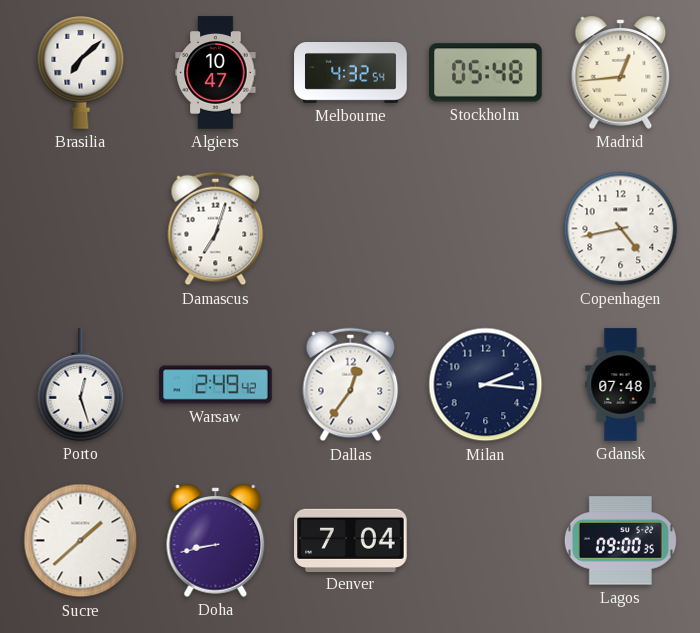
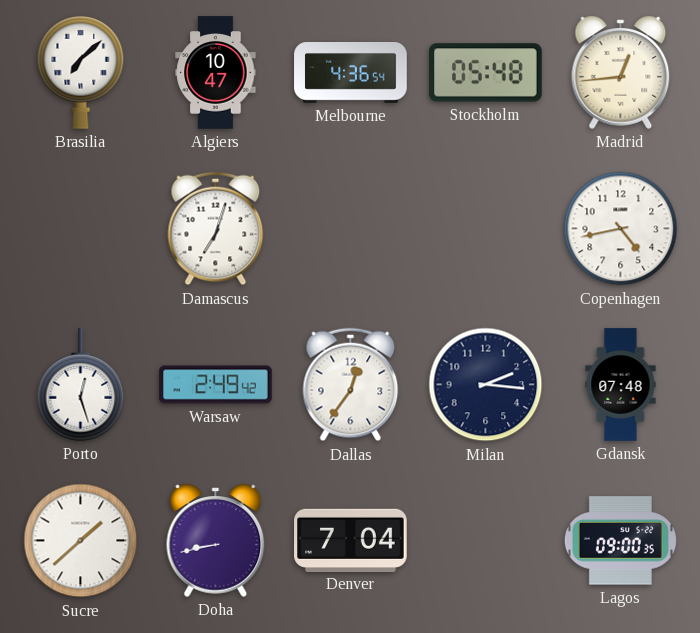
Melbourne: 4:32 -> 4:36 (351, 73)
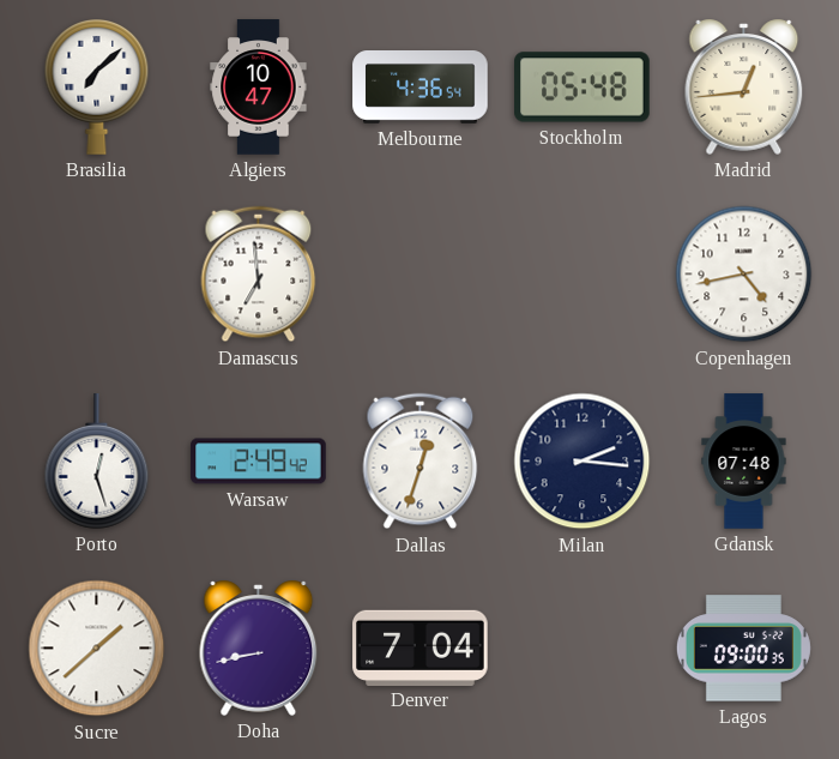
Damascus: 7:03 -> 6:59 (259, 275)
Dallas: 12:36 -> 12:33 (421, 462)
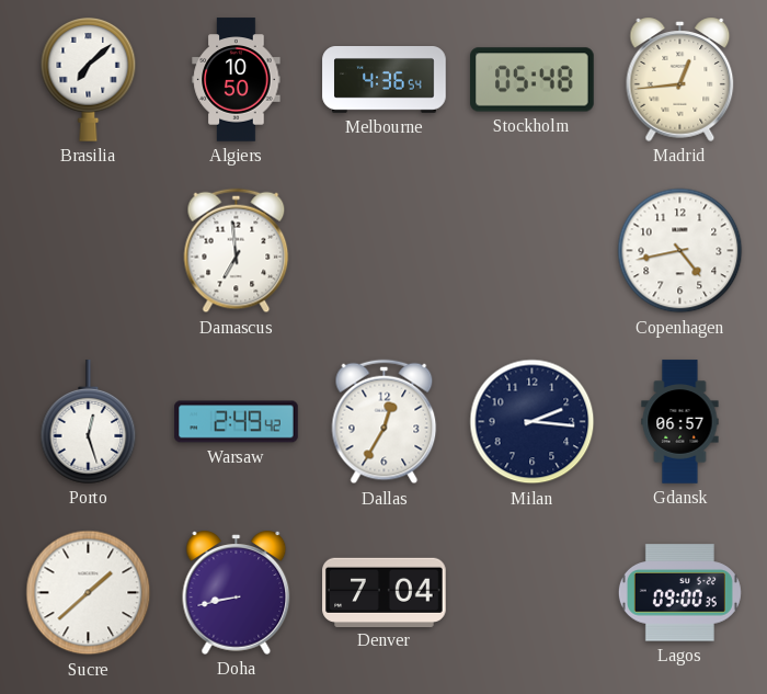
Algiers: 10:47 -> 10:50 (237, 80)
Dallas: 12:33 -> 12:35 (385, 422)
Gdansk: 07:48 -> 06:57 (680, 422)
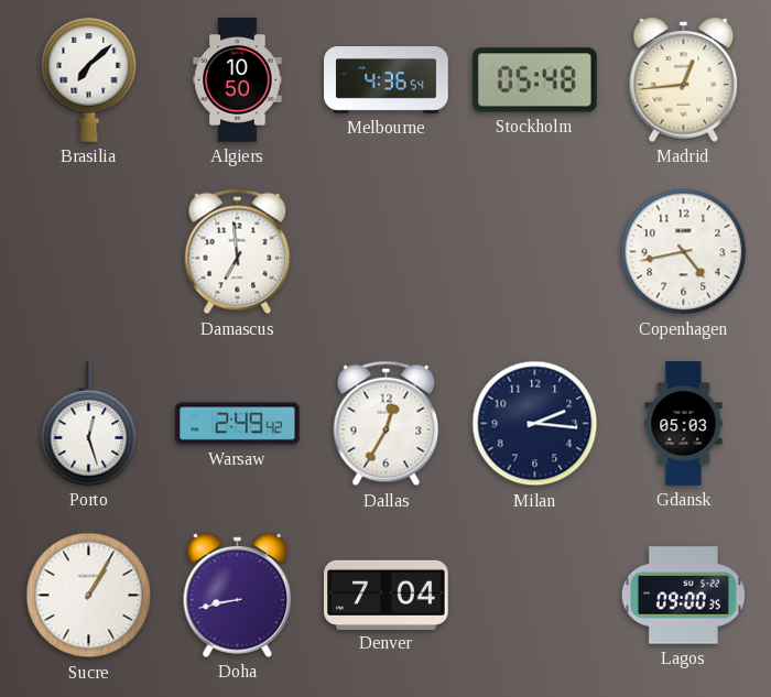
Gdansk: 06:57 -> 05:03 (684, 424)
Sucre: 1:38 -> 1:05 (89, 596)
